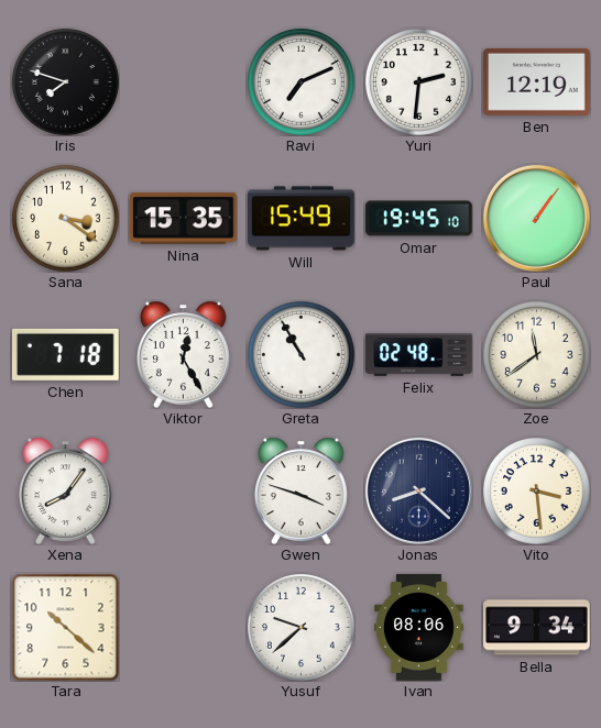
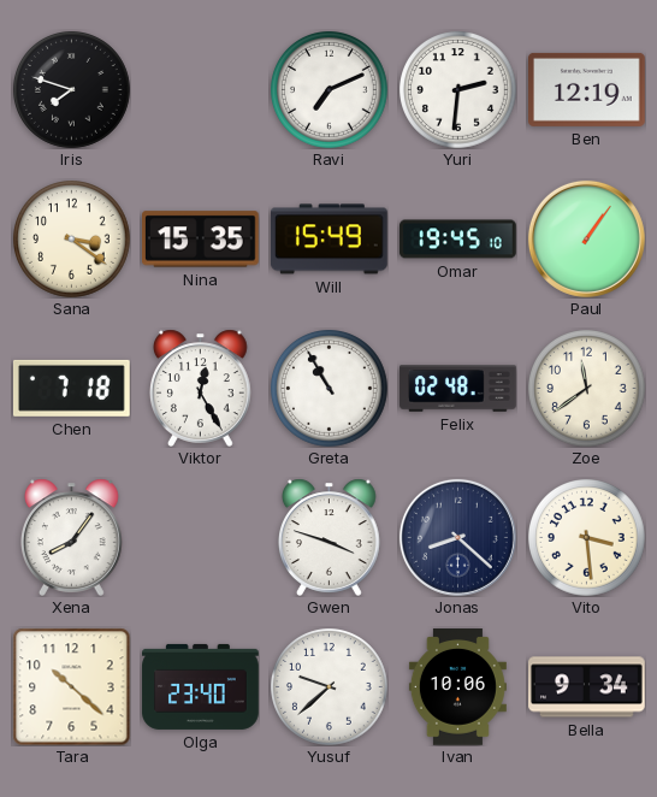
Olga: none -> 23:40 (201, 686)
Ivan: 08:06 -> 10:06 (457, 687)
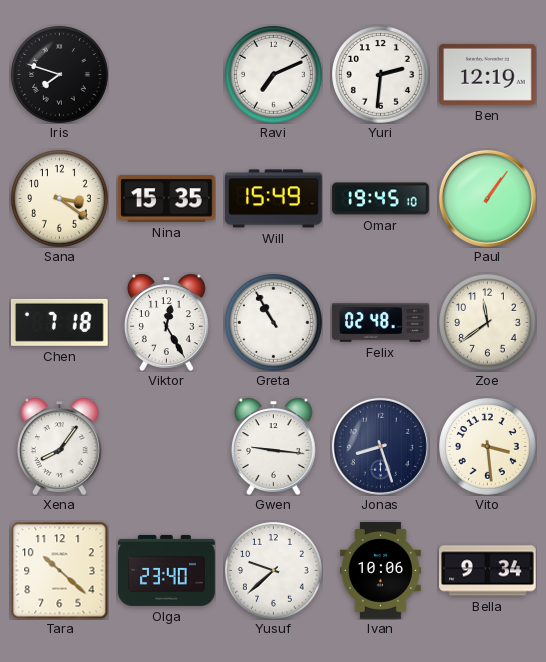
Gwen: 3:48 -> 9:16 (273, 446)
Jonas: 8:22 -> 8:27 (380, 446)
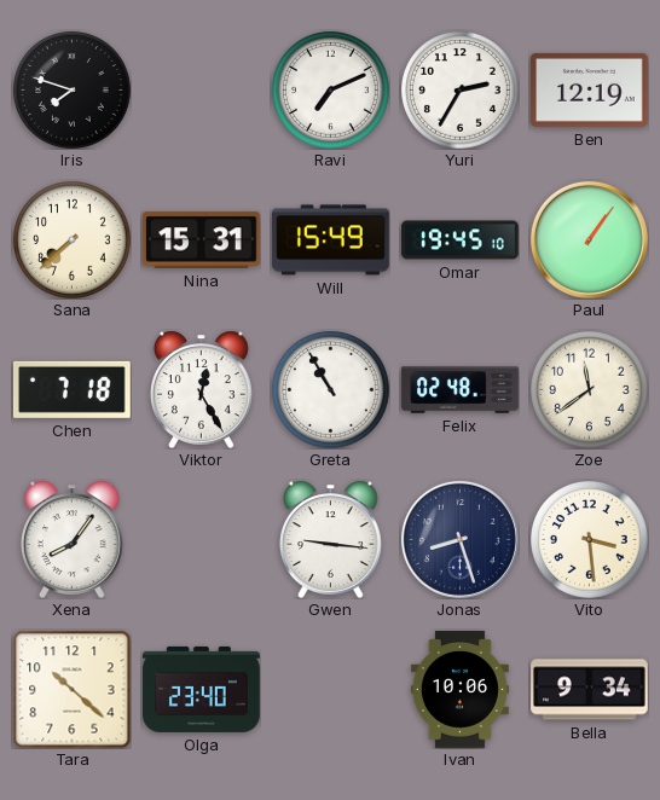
Yuri: 2:31 -> 2:35 (461, 91)
Sana: 3:21 -> 7:38 (73, 240)
Nina: 15:35 -> 15:31 (202, 240)
Yusuf: 9:38 -> none (274, 571)
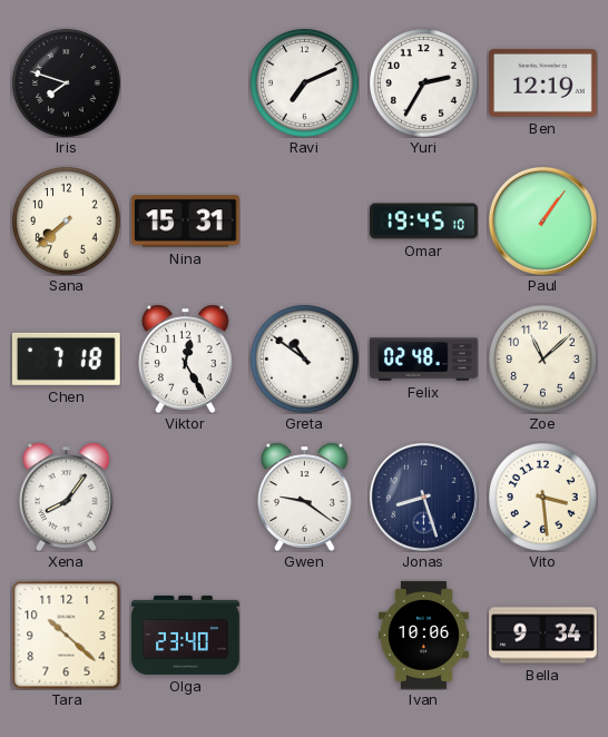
Will: 15:49 -> none (331, 240)
Greta: 10:55 -> 10:51 (305, 360)
Zoe: 11:39 -> 11:08 (543, 360)
Gwen: 9:16 -> 9:21 (304, 497)
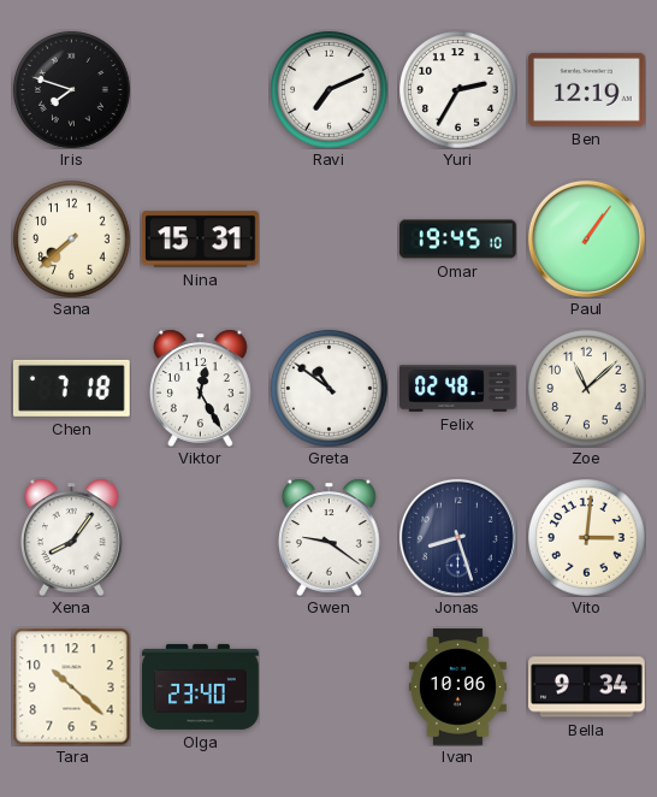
Vito: 3:29 -> 3:01 (587, 538)
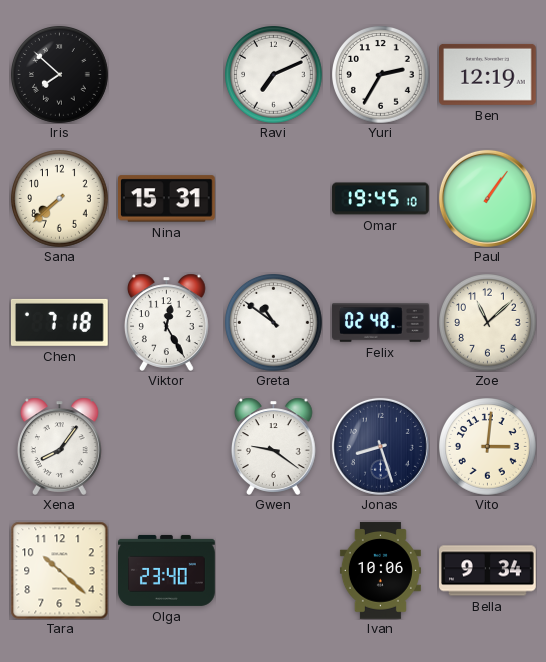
Iris: 7:48 -> 7:52 (60, 75)
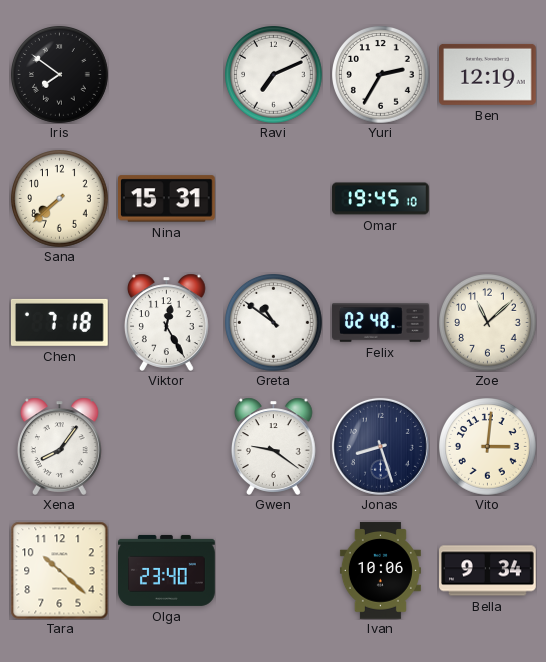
Iris: 7:52 -> 7:51 (60, 75)
Paul: 1:06 -> none (487, 198)
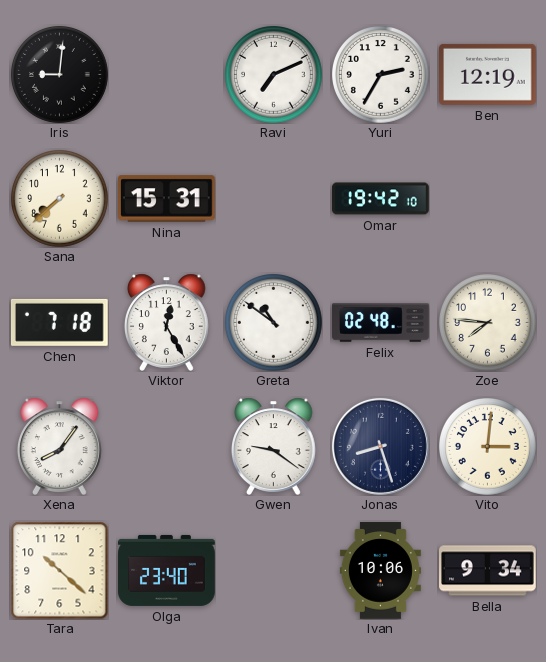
Iris: 7:51 -> 9:01 (60, 75)
Omar: 19:45 -> 19:42 (381, 199)
Zoe: 11:08 -> 7:46 (488, 323)
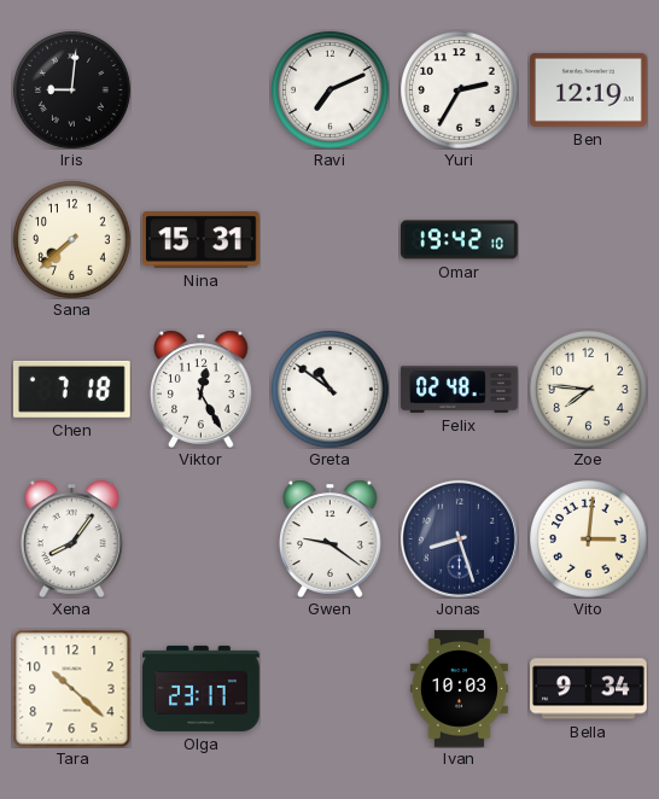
Olga: 23:40 -> 23:17 (202, 688)
Ivan: 10:06 -> 10:03 (459, 689)
